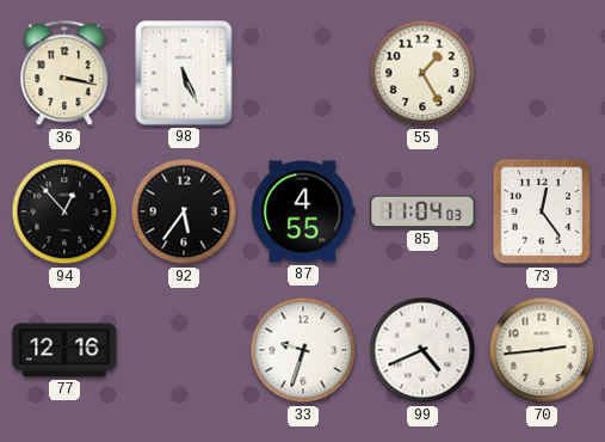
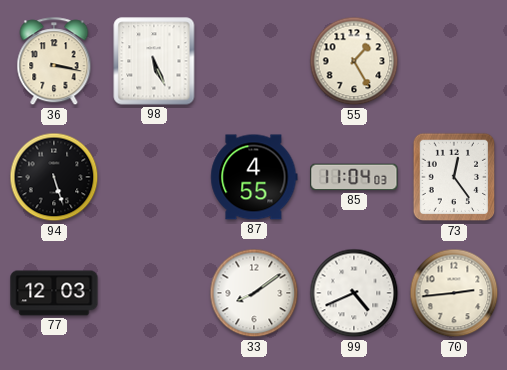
94: 12:53 -> 5:27 (54, 177)
92: 5:36 -> none (184, 211)
77: 12:16 -> 12:03 (54, 293)
33: 9:33 -> 8:09 (254, 293)
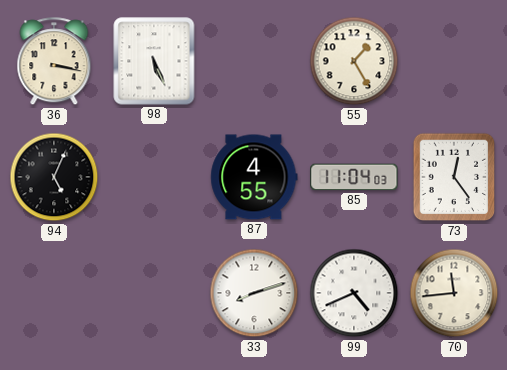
94: 5:27 -> 5:04 (54, 177)
77: 12:03 -> none (54, 293)
33: 8:09 -> 8:12 (254, 293)
70: 2:44 -> 11:44 (454, 293)
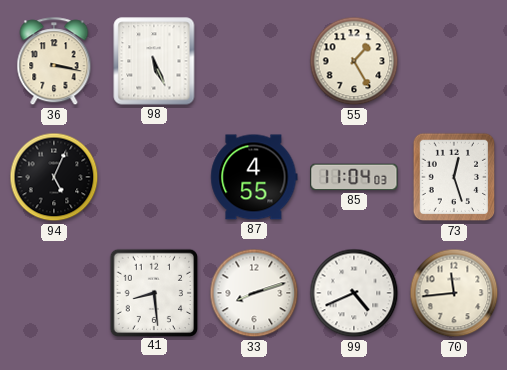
73: 12:24 -> 12:27 (454, 177)
41: none -> 8:29 (153, 292)
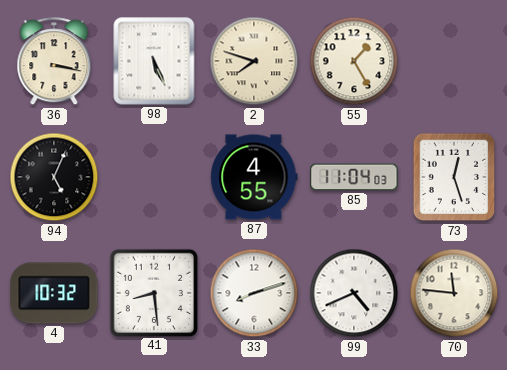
2: none -> 7:48 (254, 61)
4: none -> 10:32 (54, 293)
70: 11:44 -> 11:46 (454, 293)
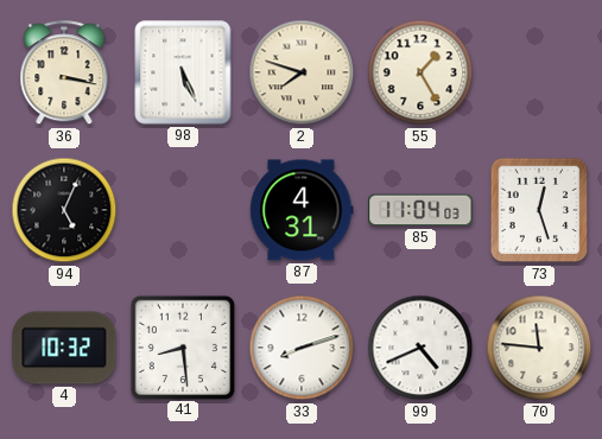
87: 4:55 -> 4:31 (302, 210)
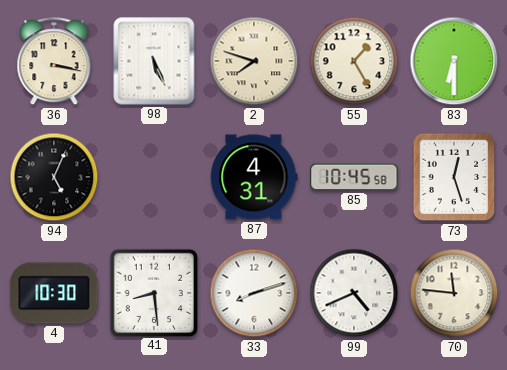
83: none -> 6:30 (454, 61)
85: 11:04 -> 10:45 (354, 177)
4: 10:32 -> 10:30 (54, 293)
